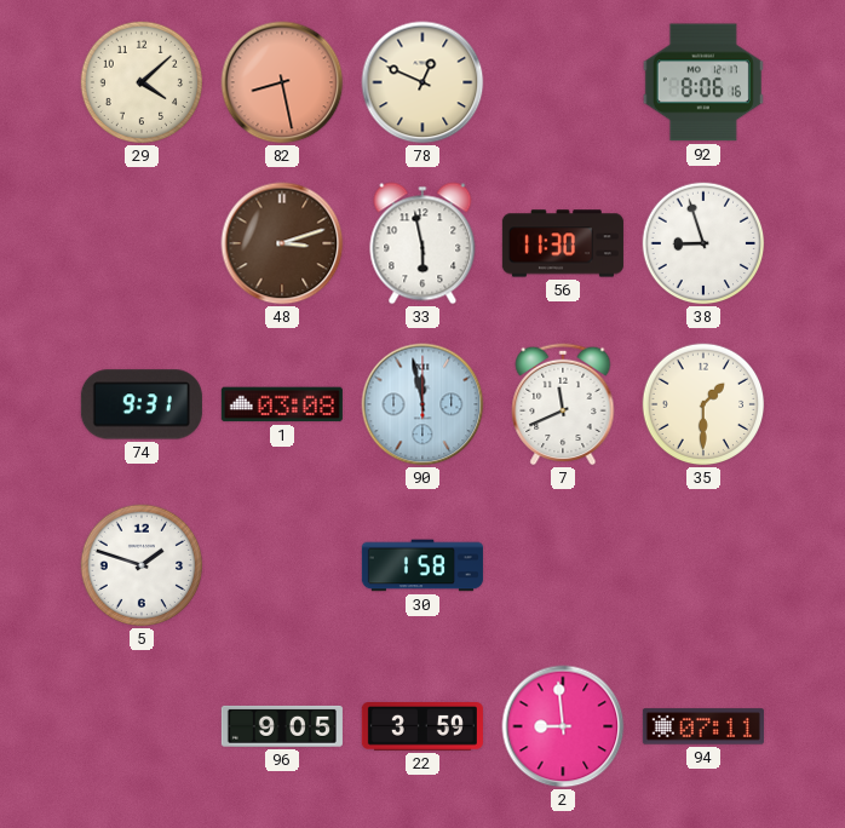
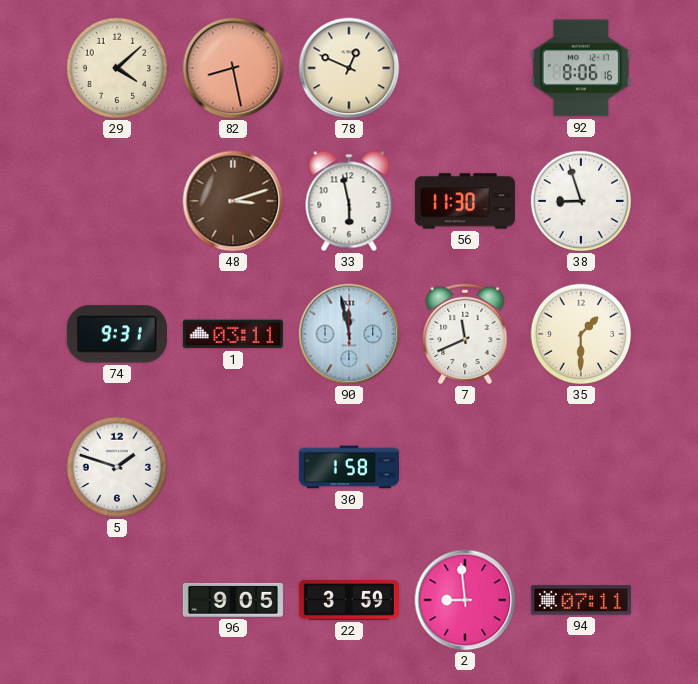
1: 03:08 -> 03:11 (233, 334)
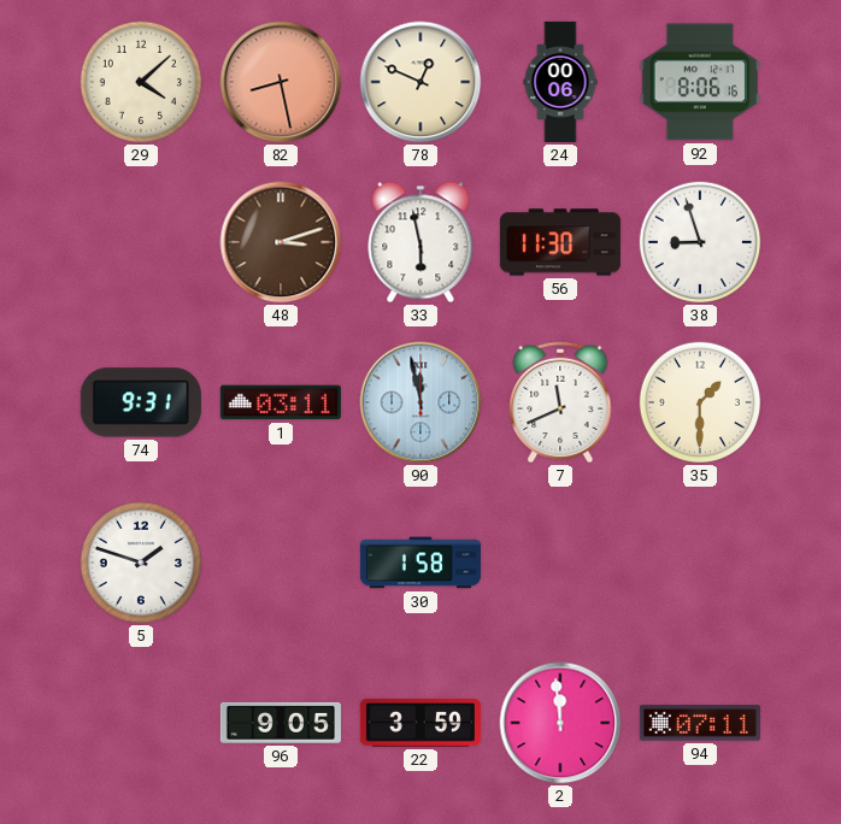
24: none -> 00:06 (560, 82)
2: 8:59 -> 11:59 (560, 723)
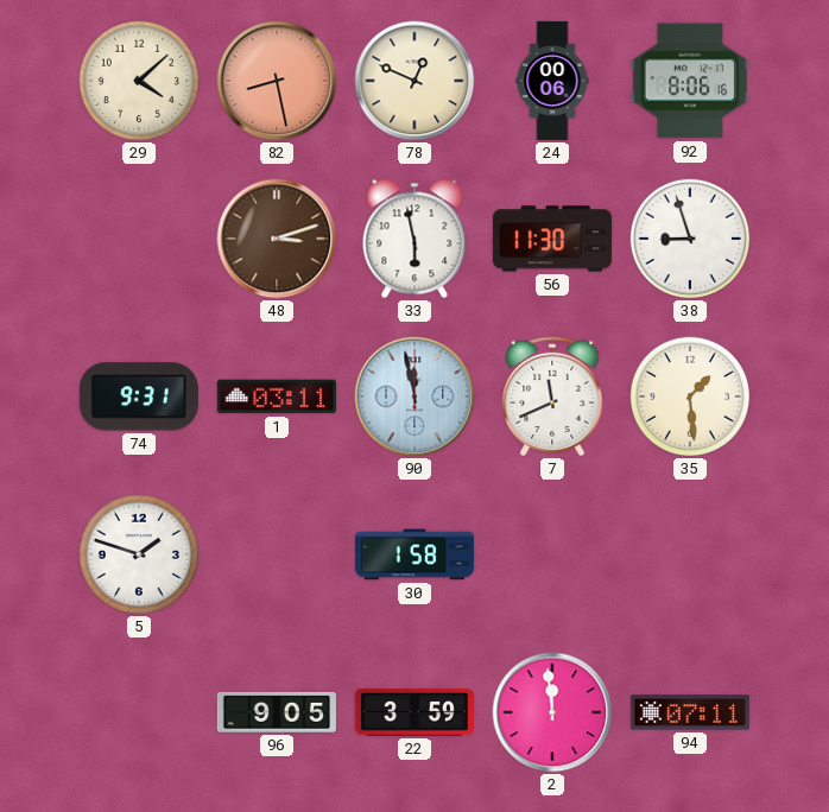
35: 1:30 -> 1:29 (690, 397)
